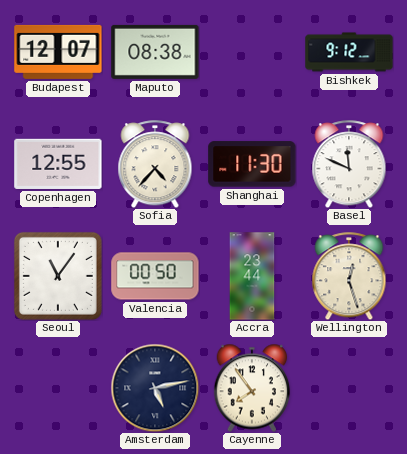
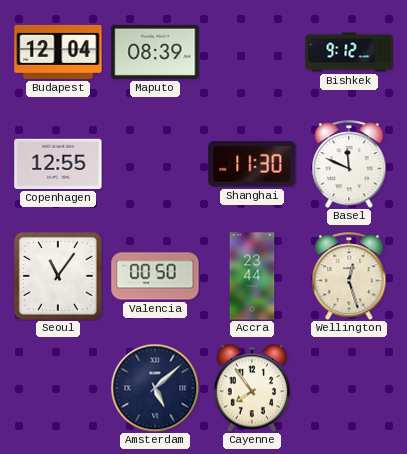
Budapest: 12:07 -> 12:04 (58, 52)
Maputo: 08:38 -> 08:39 (155, 52)
Sofia: 4:37 -> none (155, 164)
Amsterdam: 5:13 -> 5:08 (155, 388)
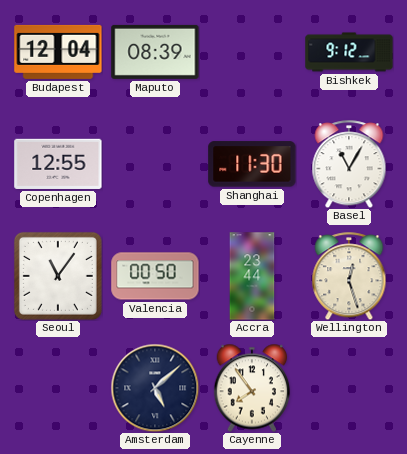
Basel: 11:49 -> 11:05 (349, 164)
